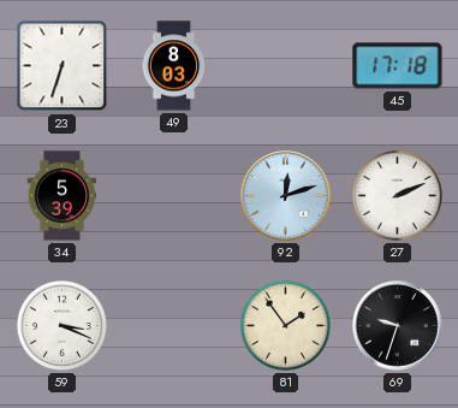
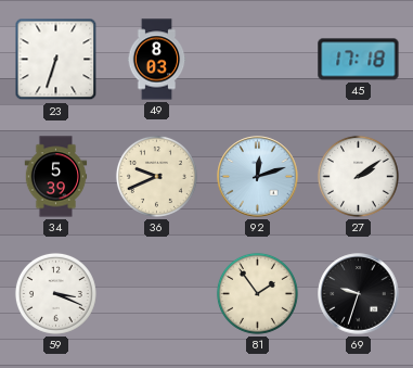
36: none -> 9:41 (156, 176)
27: 2:11 -> 2:09 (358, 176)
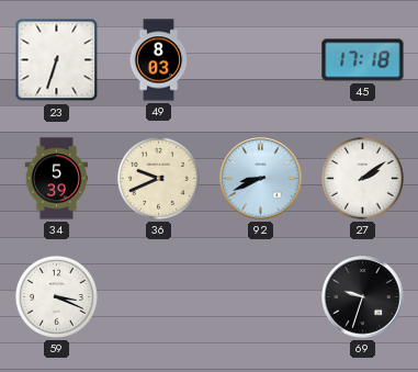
92: 12:12 -> 8:41 (261, 179)
81: 1:54 -> none (257, 293)
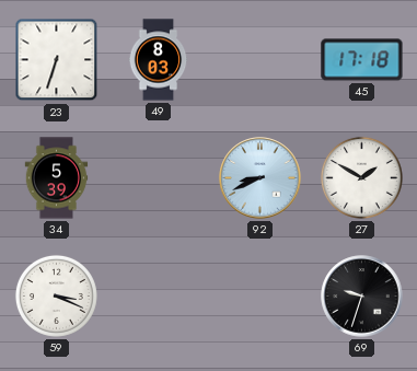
36: 9:41 -> none (158, 178)
27: 2:09 -> 1:50 (361, 177)
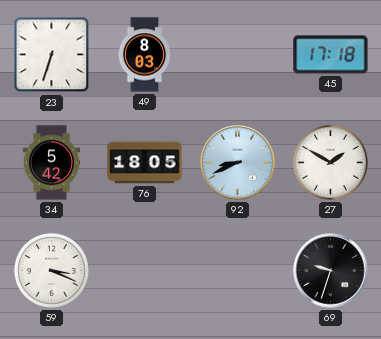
34: 5:39 -> 5:42 (52, 163)
76: none -> 18:05 (145, 163)
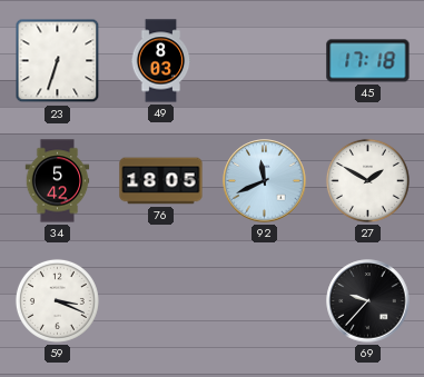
92: 8:41 -> 11:41 (265, 181)
69: 9:33 -> 9:37 (368, 301)
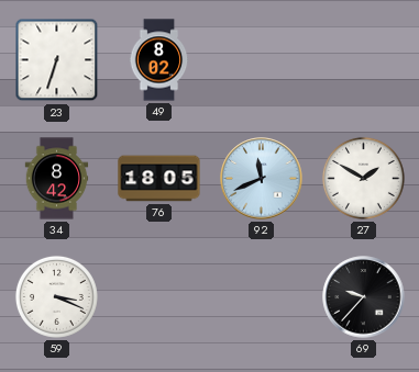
49: 8:03 -> 8:02 (159, 60)
45: 17:18 -> none (368, 61)
34: 5:42 -> 8:42 (57, 179)
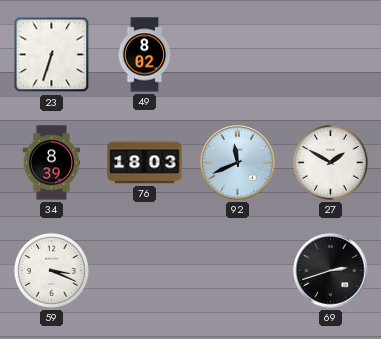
34: 8:42 -> 8:39 (52, 163)
76: 18:05 -> 18:03 (145, 163)
69: 9:37 -> 2:42 (331, 271)
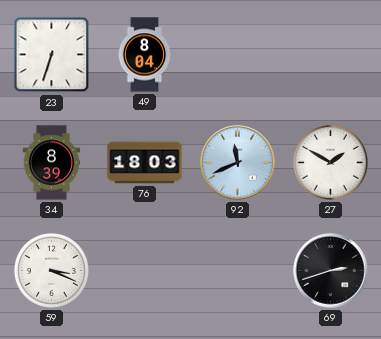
49: 8:02 -> 8:04 (145, 55)
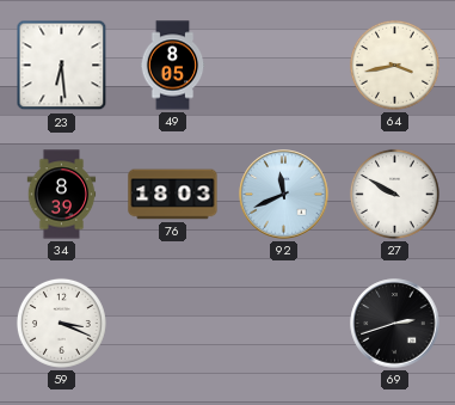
23: 6:33 -> 6:29 (62, 66)
49: 8:04 -> 8:05 (173, 66)
64: none -> 3:43 (394, 65)
27: 1:50 -> 9:50 (394, 194)
